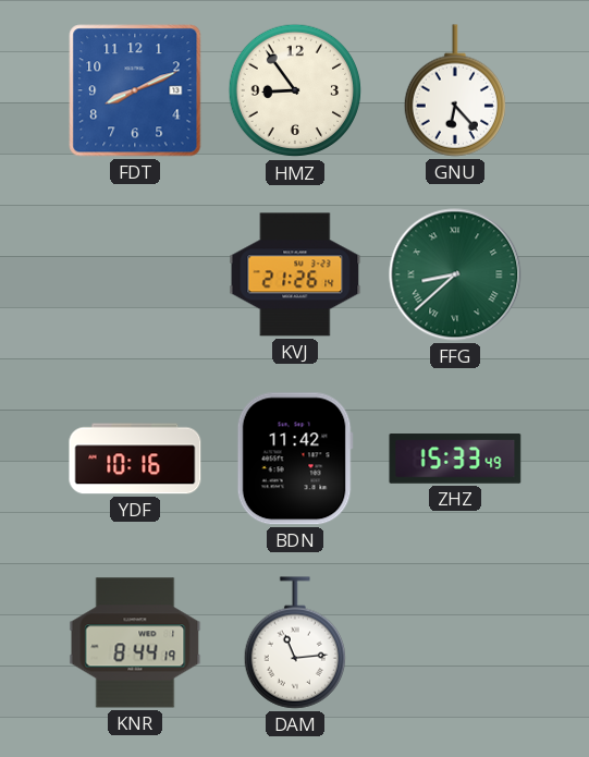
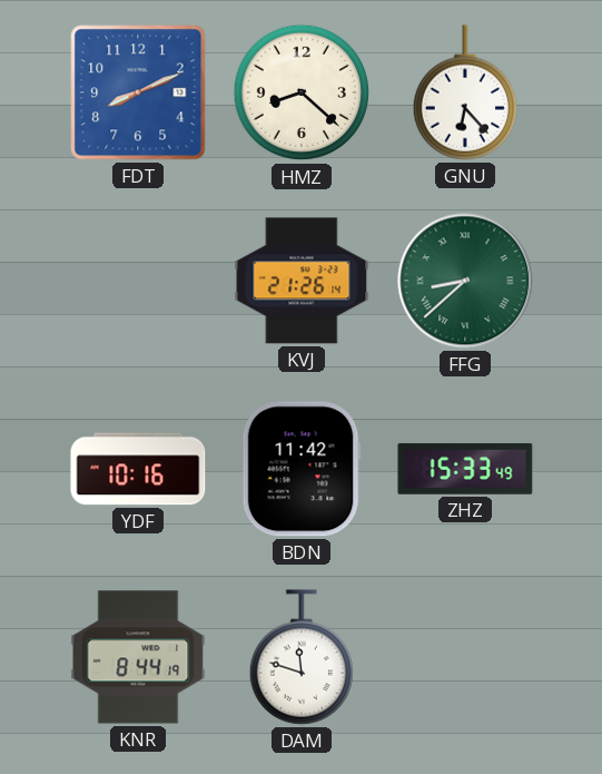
HMZ: 8:54 -> 8:22 (302, 92)
DAM: 11:14 -> 11:48 (300, 657)
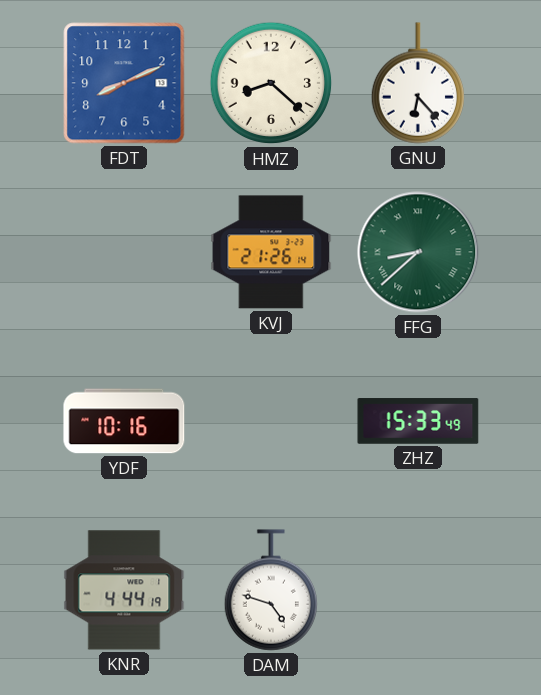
BDN: 11:42 -> none (302, 469)
KNR: 8:44 -> 4:44 (124, 590)
DAM: 11:48 -> 4:48 (270, 590)
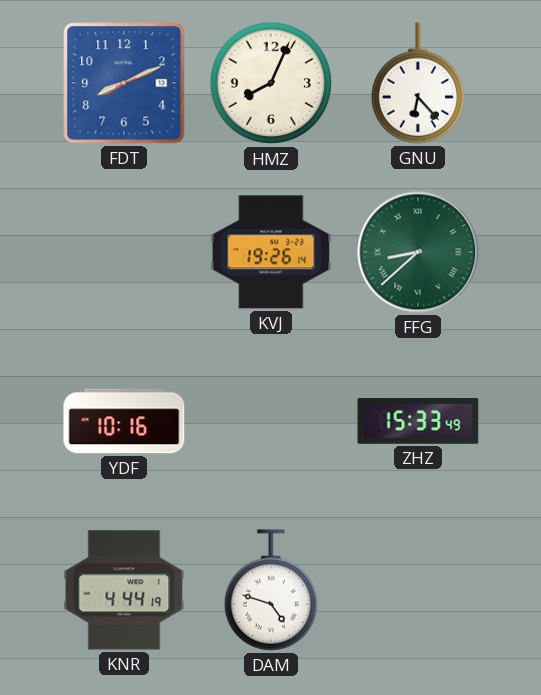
HMZ: 8:22 -> 8:04 (271, 83)
KVJ: 21:26 -> 19:26 (271, 252)
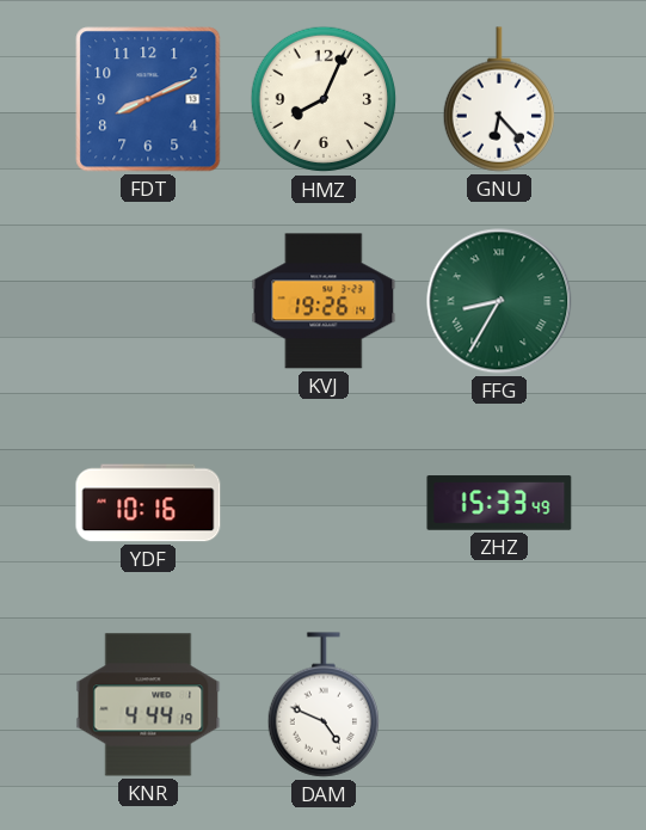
FFG: 8:38 -> 8:35 (499, 301)
DAM: 4:48 -> 4:49 (322, 705)
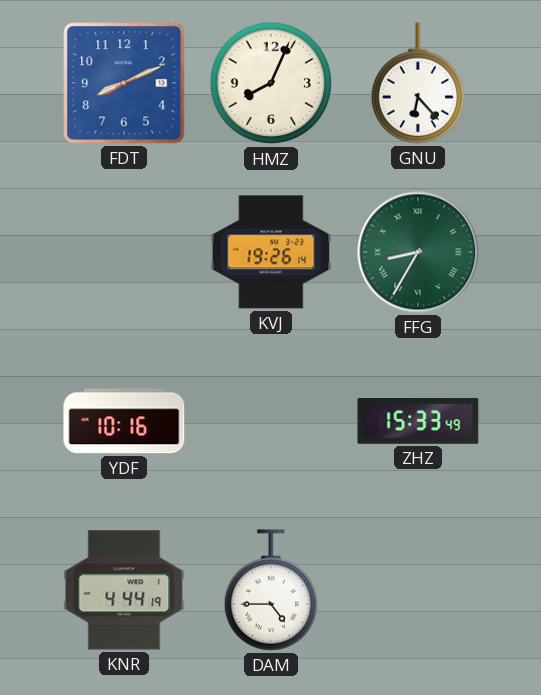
DAM: 4:49 -> 4:45 (270, 590)
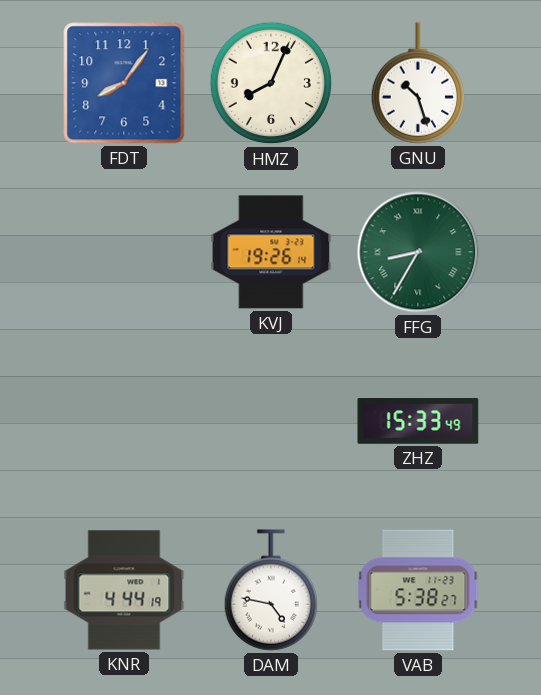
FDT: 8:11 -> 8:06 (124, 83)
GNU: 6:23 -> 10:27 (417, 83)
YDF: 10:16 -> none (124, 421)
DAM: 4:45 -> 4:47 (270, 590)
VAB: none -> 5:38 (418, 590)
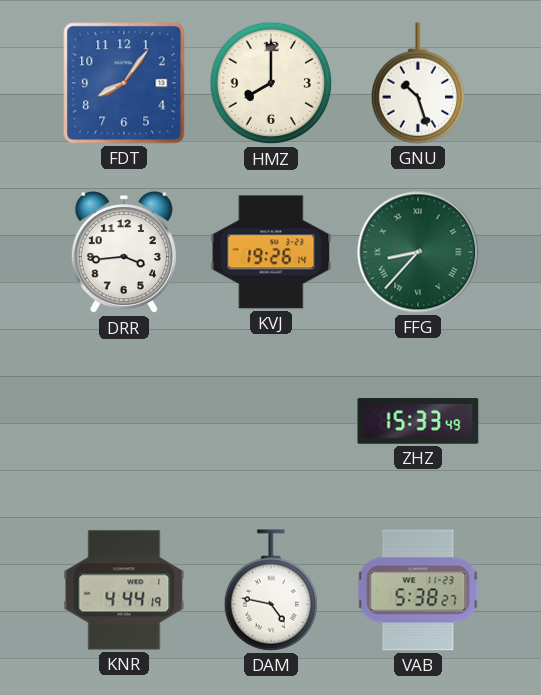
HMZ: 8:04 -> 8:00 (271, 83)
DRR: none -> 3:44 (124, 253)
FFG: 8:35 -> 8:37 (418, 252)
